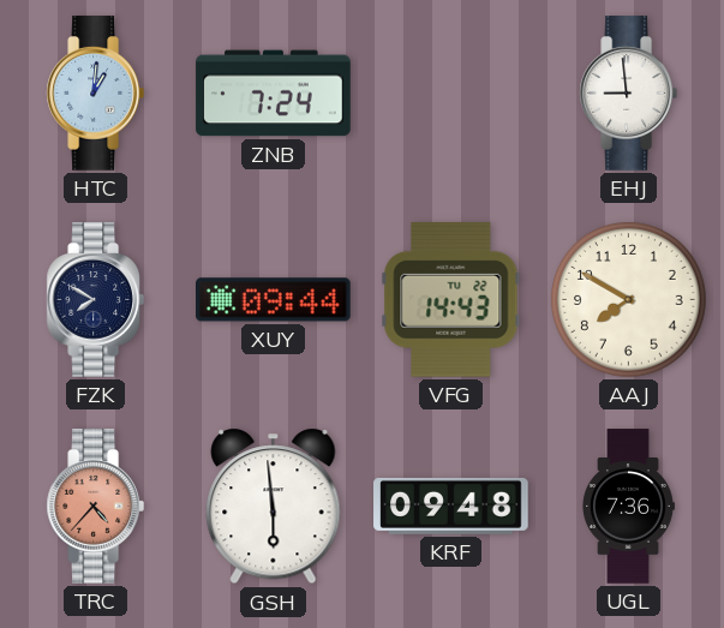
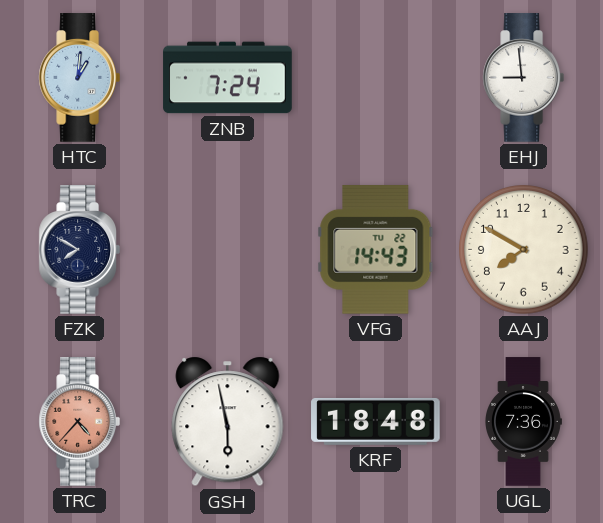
XUY: 09:44 -> none (274, 300)
GSH: 5:59 -> 5:58 (228, 422)
KRF: 09:48 -> 18:48 (376, 421)
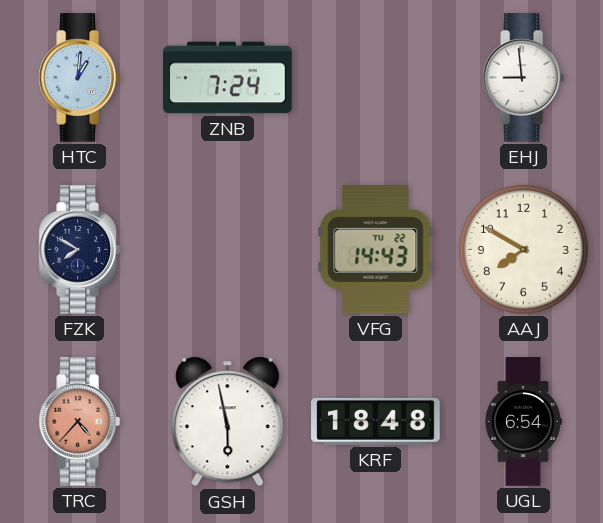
UGL: 7:36 -> 6:54 (524, 422)
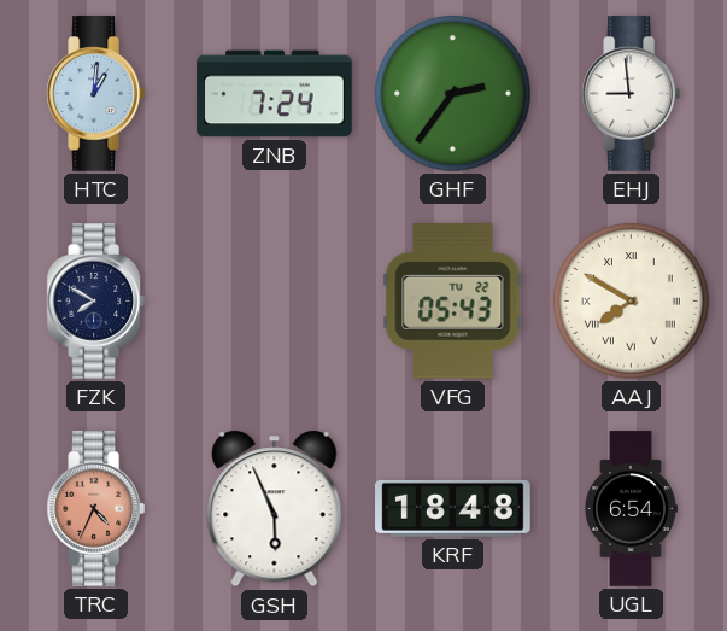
GHF: none -> 2:36 (453, 94)
VFG: 14:43 -> 05:43 (453, 300)
AAJ numerals: Arabic -> Roman (632, 302)
TRC: 4:37 -> 4:34 (95, 509)
GSH: 5:58 -> 5:56 (275, 509)
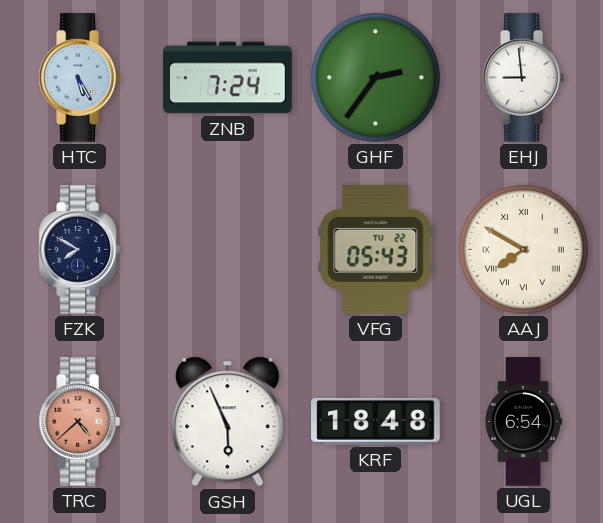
HTC: 1:01 -> 5:25 (79, 78)
TRC: 4:34 -> 4:38 (79, 422)
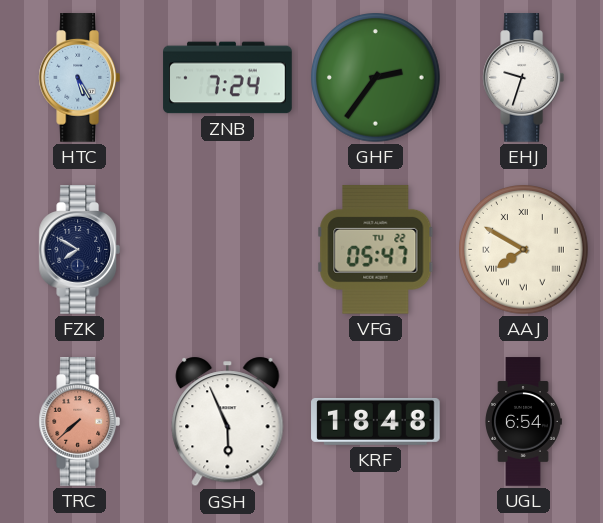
EHJ: 8:59 -> 9:33 (523, 78)
VFG: 05:43 -> 05:47 (376, 249)
TRC: 4:38 -> 7:38 (79, 422)
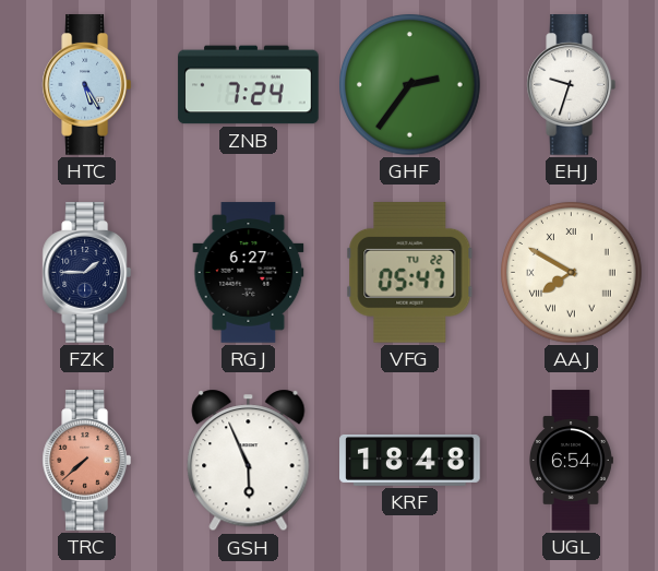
FZK: 7:50 -> 1:45 (86, 273)
RGJ: none -> 6:27 (249, 273)
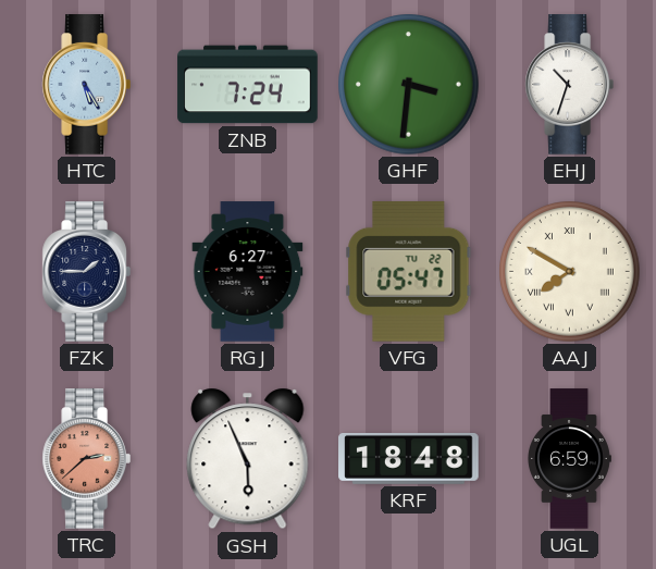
GHF: 2:36 -> 3:31 (409, 85)
EHJ: 9:33 -> 10:33 (569, 85)
TRC: 7:38 -> 2:38 (86, 459)
UGL: 6:54 -> 6:59 (570, 459)
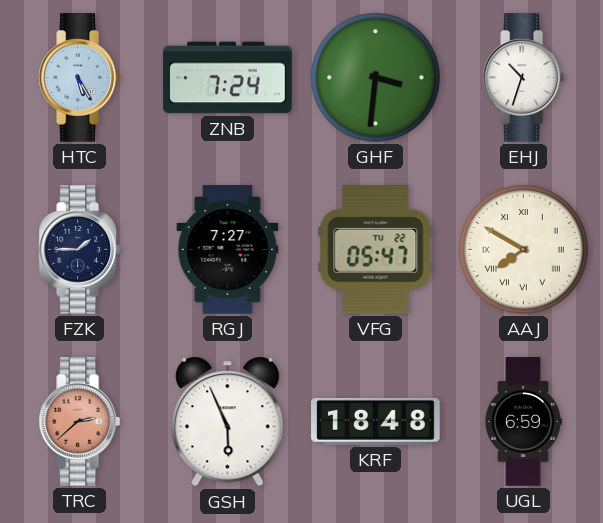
RGJ: 6:27 -> 7:27 (228, 250)
